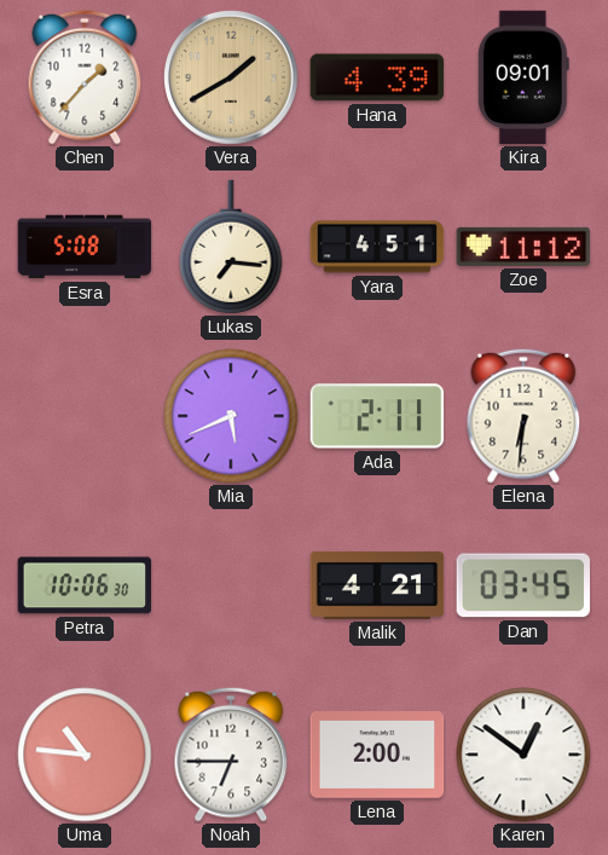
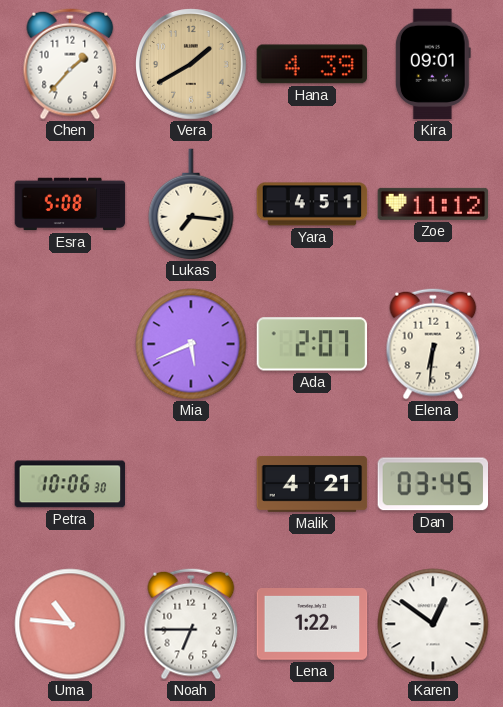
Ada: 2:11 -> 2:07 (312, 344)
Lena: 2:00 -> 1:22 (312, 625)
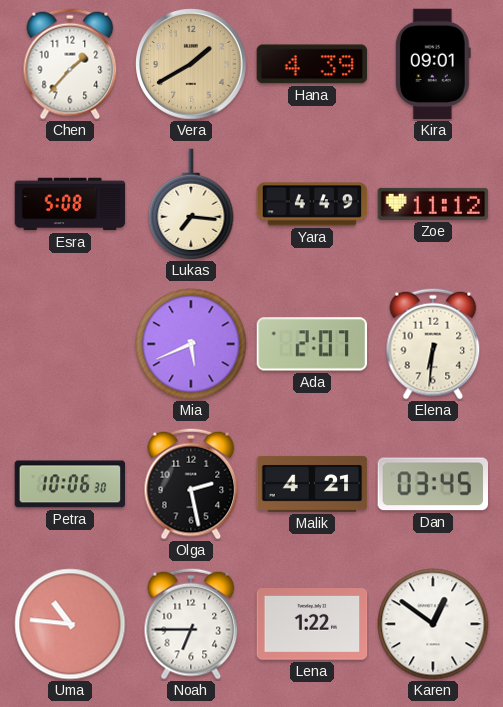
Yara: 4:51 -> 4:49 (312, 204)
Olga: none -> 2:28 (191, 484)
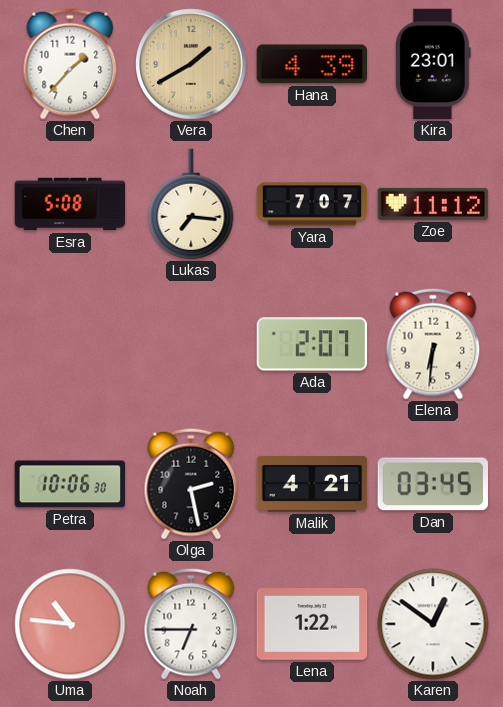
Kira: 09:01 -> 23:01 (433, 64)
Yara: 4:49 -> 7:07 (312, 204)
Mia: 5:41 -> none (191, 344)
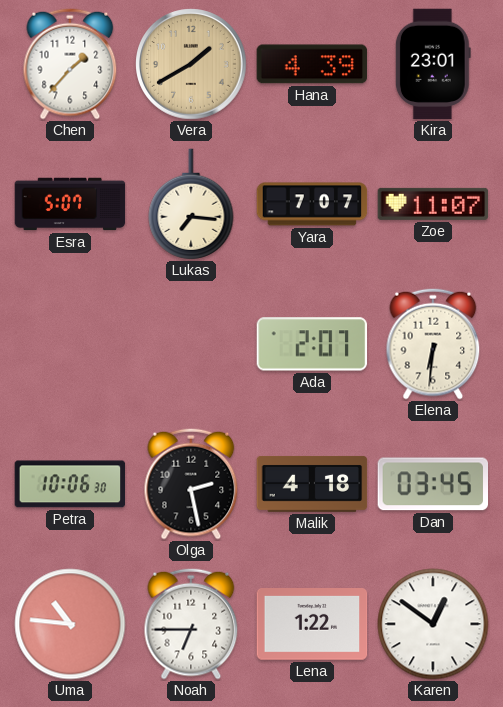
Esra: 5:08 -> 5:07 (70, 204)
Zoe: 11:12 -> 11:07 (433, 204)
Malik: 4:21 -> 4:18 (312, 484)
